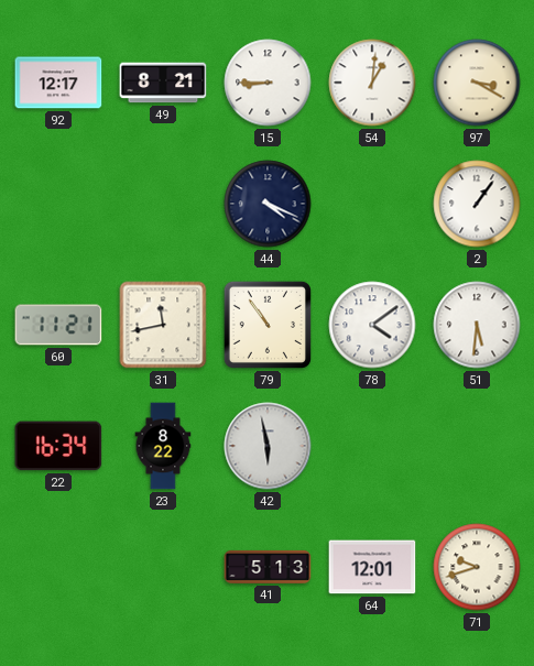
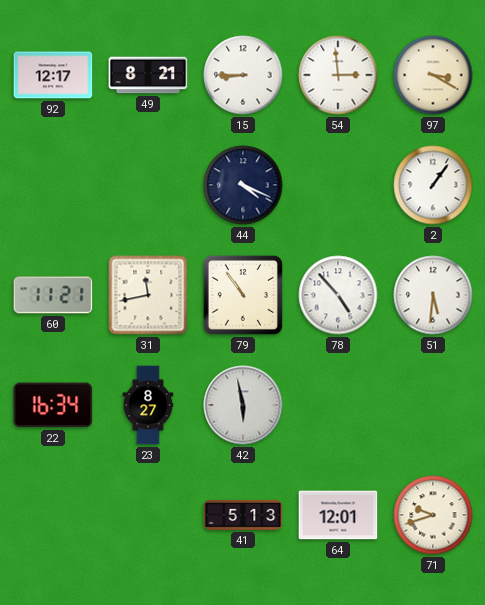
54: 1:01 -> 2:59 (338, 75)
78: 4:09 -> 4:53 (338, 295)
23: 8:22 -> 8:27 (148, 405)
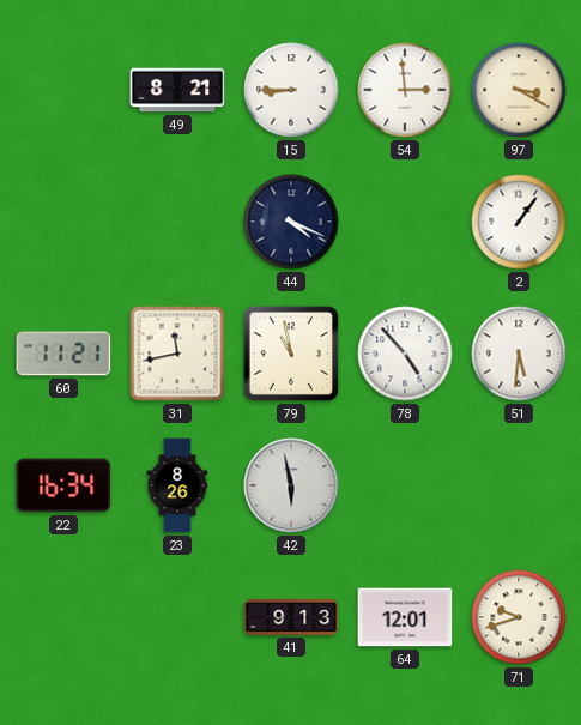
92: 12:17 -> none (53, 75)
79: 10:54 -> 10:58 (291, 354)
23: 8:27 -> 8:26 (177, 485)
41: 5:13 -> 9:13 (291, 617)
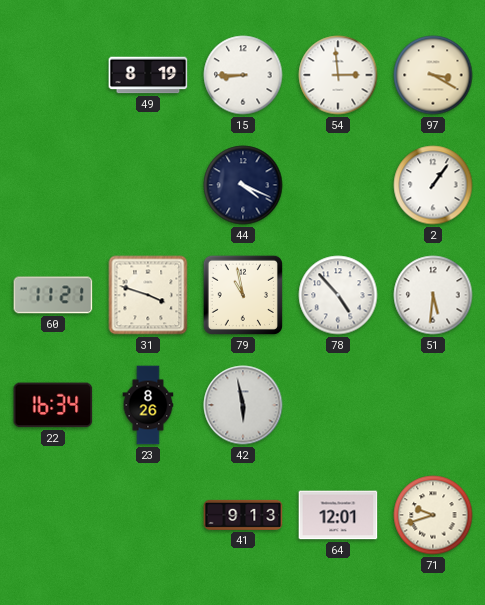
49: 8:21 -> 8:19 (148, 75)
31: 11:43 -> 3:48 (148, 295)
